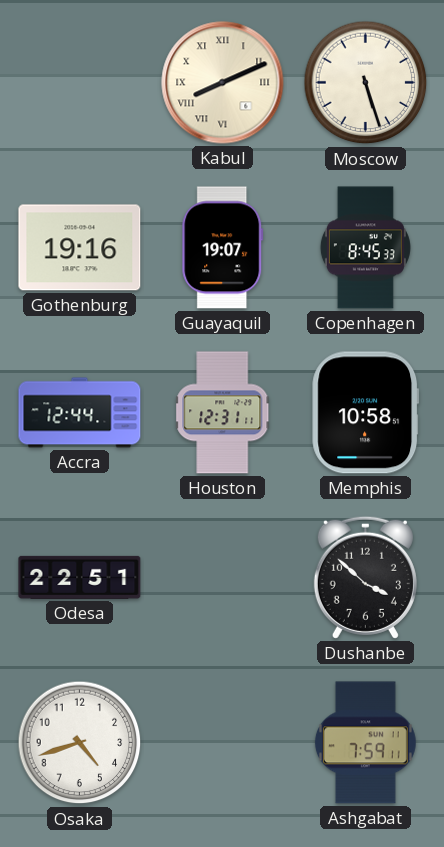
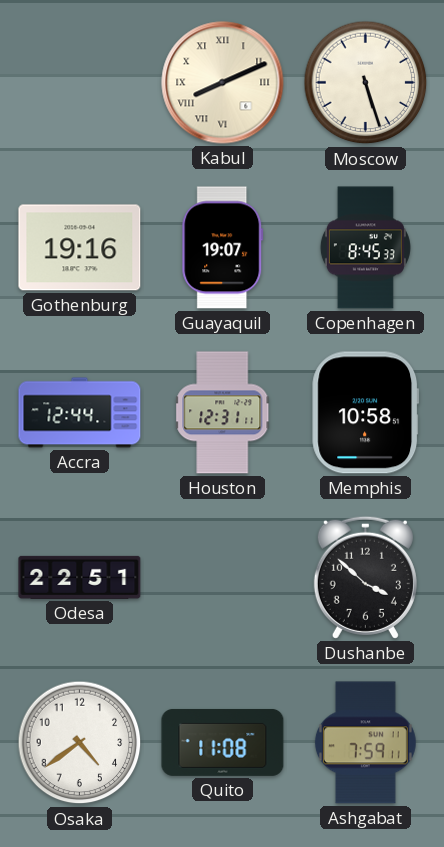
Osaka: 4:42 -> 4:39 (80, 743)
Quito: none -> 11:08 (223, 742)
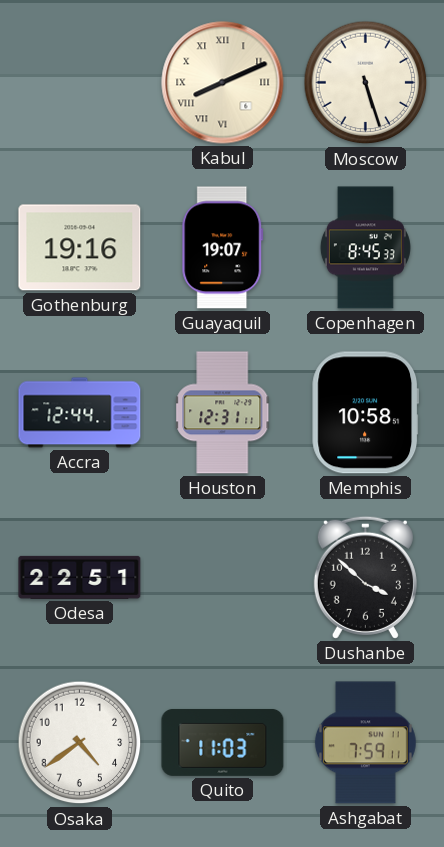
Quito: 11:08 -> 11:03 (223, 742)
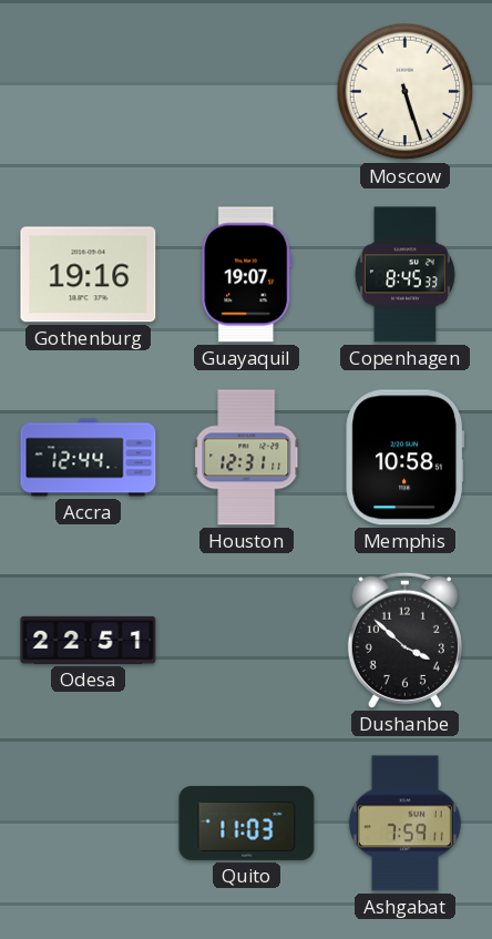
Kabul: 8:11 -> none (223, 83)
Osaka: 4:39 -> none (80, 743)
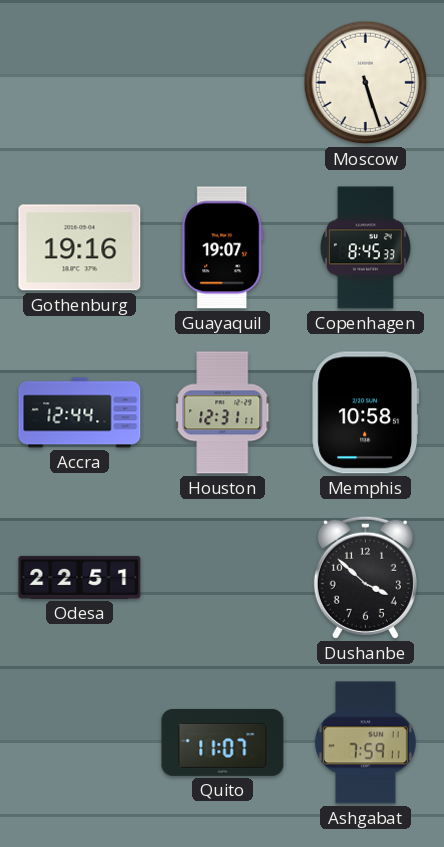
Quito: 11:03 -> 11:07 (223, 742)
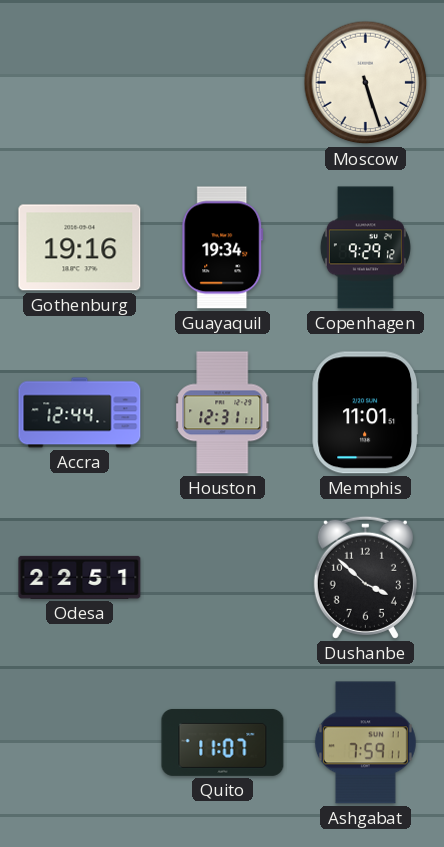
Guayaquil: 19:07 -> 19:34 (223, 248)
Copenhagen: 8:45 -> 9:29 (365, 248)
Memphis: 10:58 -> 11:01 (366, 413)
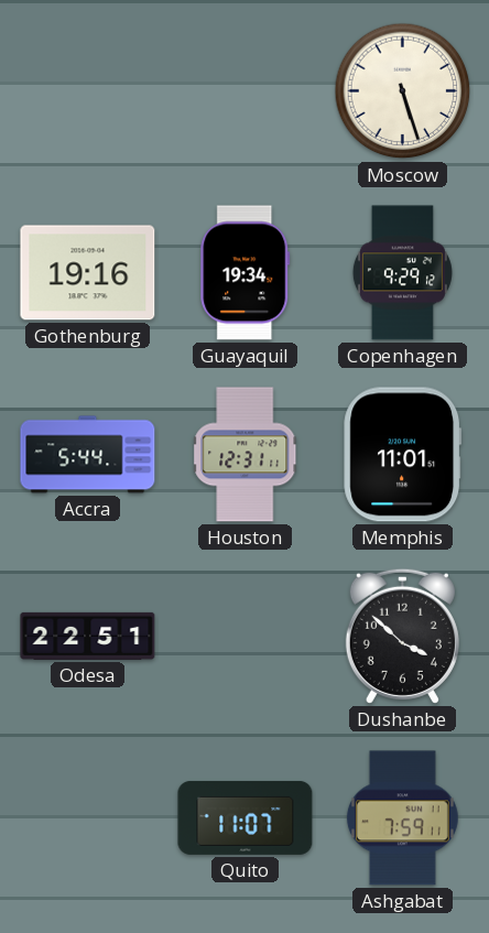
Accra: 12:44 -> 5:44 (88, 455)
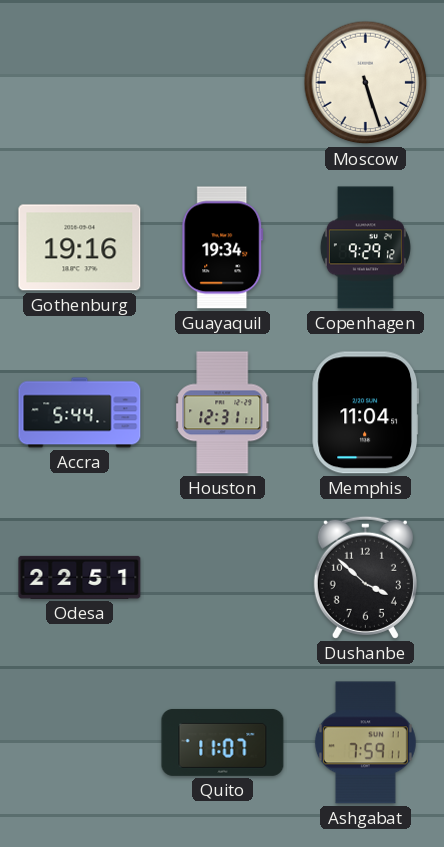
Memphis: 11:01 -> 11:04 (366, 413)
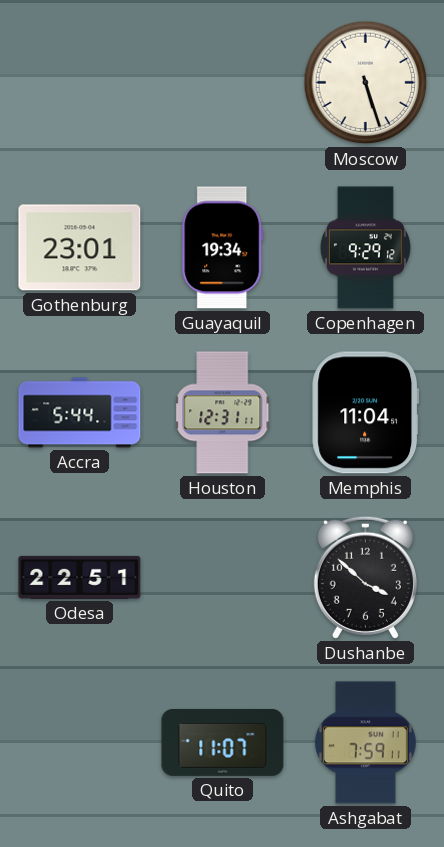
Gothenburg: 19:16 -> 23:01 (80, 248)
